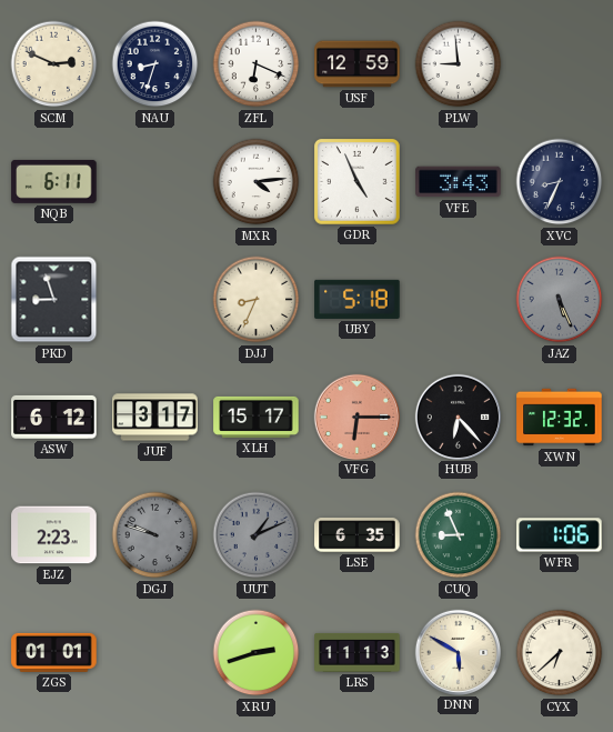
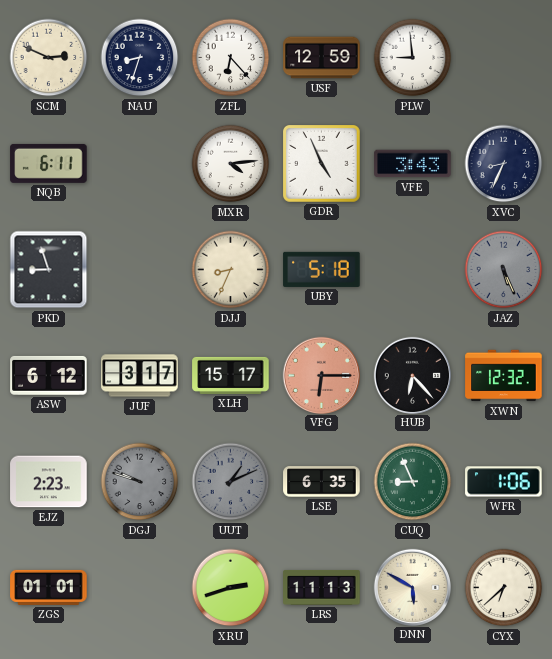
ZFL: 6:19 -> 6:23 (231, 58)
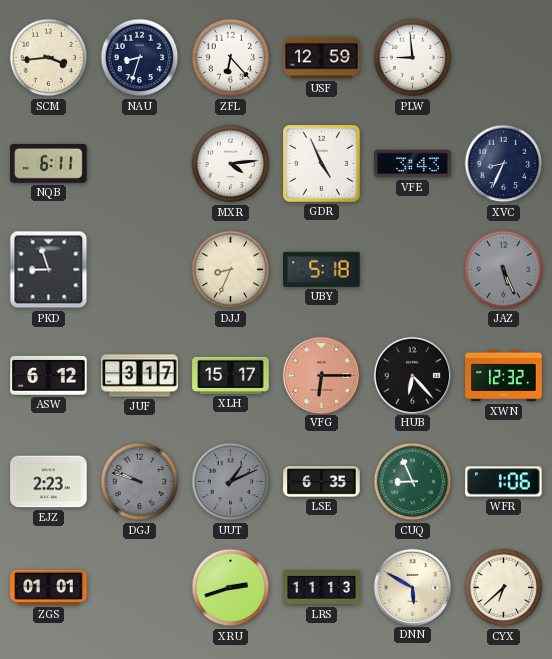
SCM: 2:49 -> 3:44 (49, 58)
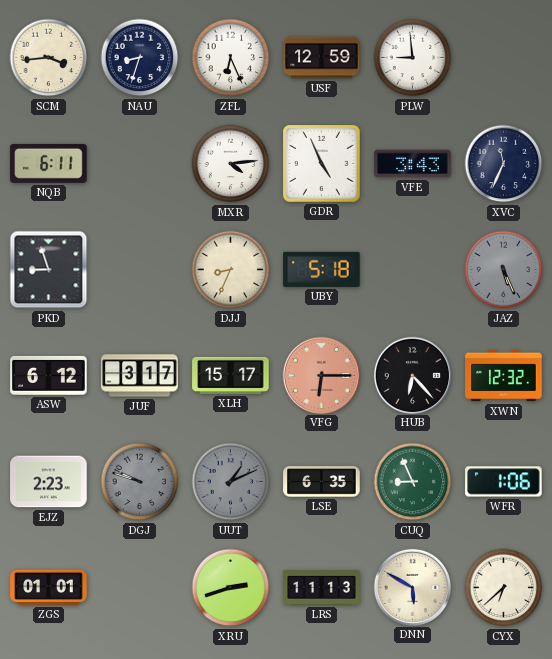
ZFL: 6:23 -> 6:26 (231, 58)
XVC: 8:34 -> 11:34 (504, 164)
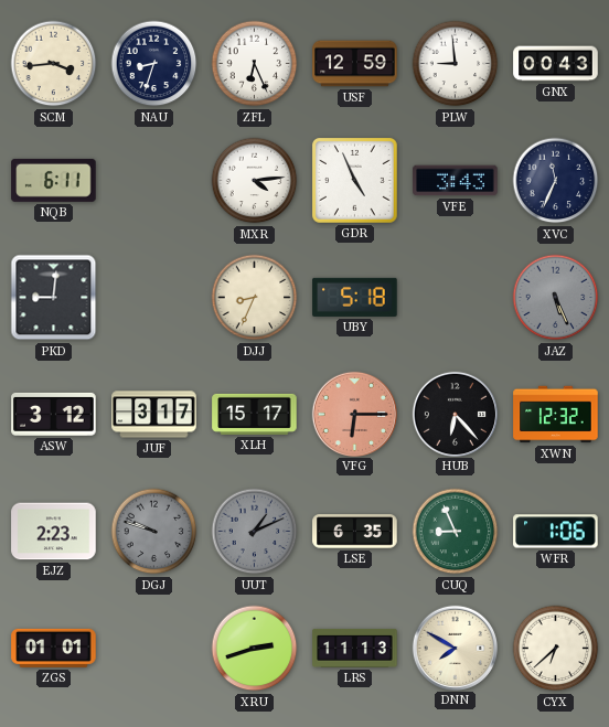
GNX: none -> 00:43 (556, 64)
PKD: 8:57 -> 9:01 (54, 298)
ASW: 6:12 -> 3:12 (54, 414)
DNN: 5:50 -> 7:50 (455, 648)
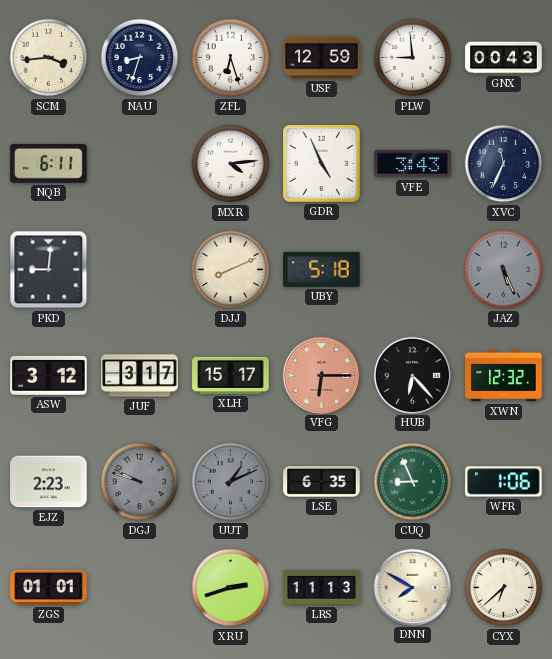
ZFL: 6:26 -> 6:27 (231, 58)
DJJ: 8:34 -> 8:11 (231, 270)
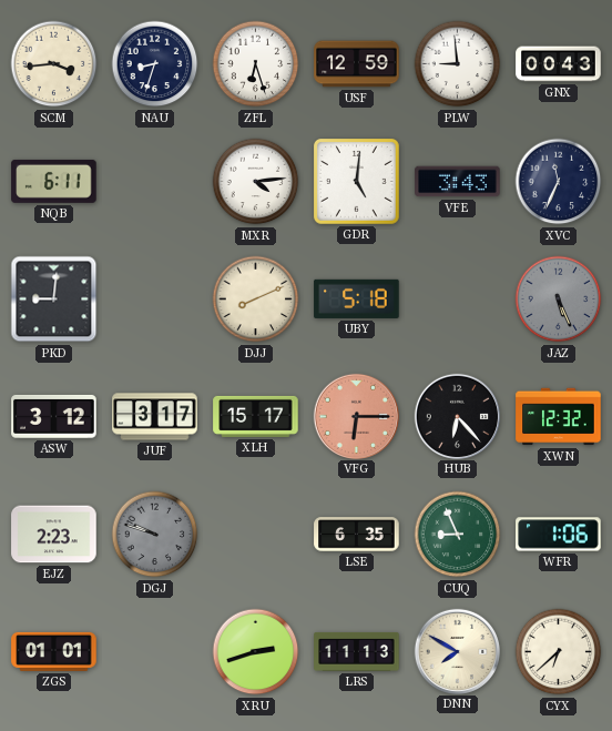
GDR: 4:56 -> 5:01 (357, 182)
UUT: 1:11 -> none (231, 482)
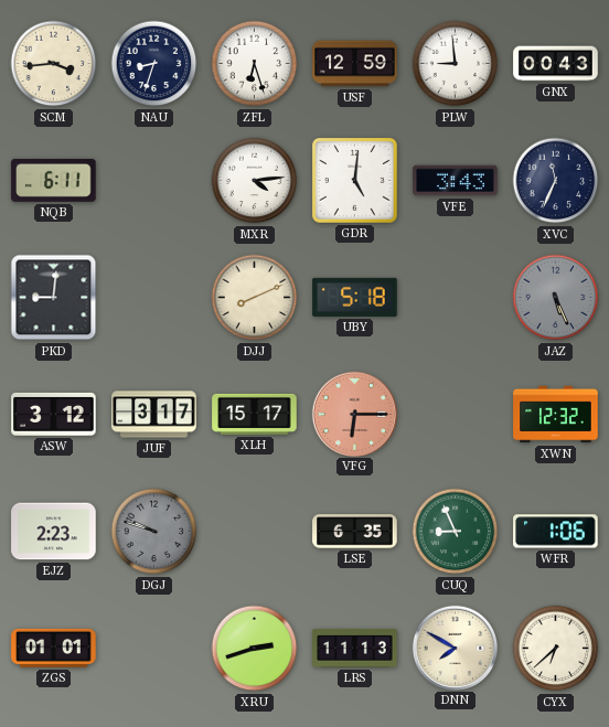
HUB: 6:23 -> none (457, 416)
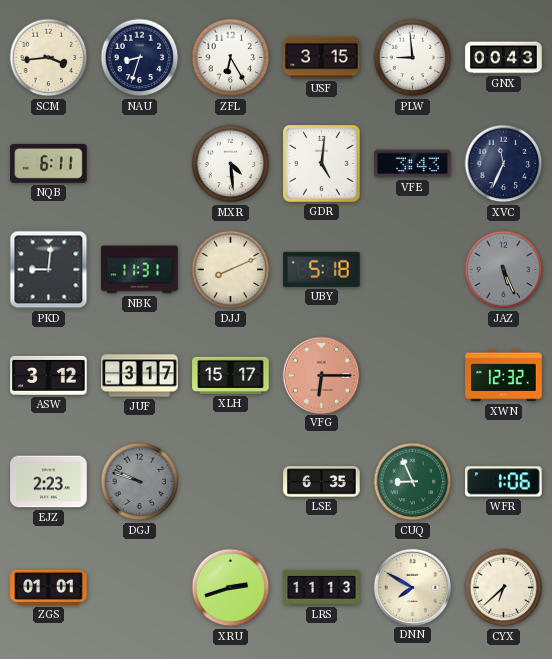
ZFL: 6:27 -> 6:25 (231, 58)
USF: 12:59 -> 3:15 (322, 58)
MXR: 4:14 -> 4:29 (231, 164)
NBK: none -> 11:31 (140, 270)
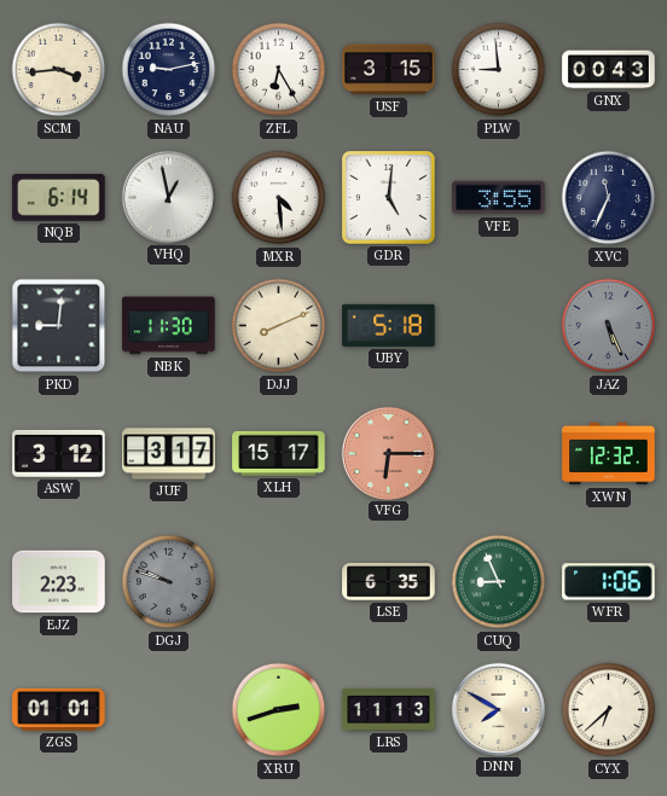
NAU: 8:33 -> 9:13 (169, 70)
NQB: 6:11 -> 6:14 (59, 197)
VHQ: none -> 12:58 (168, 197)
VFE: 3:43 -> 3:55 (499, 198)
NBK: 11:31 -> 11:30 (169, 326)
